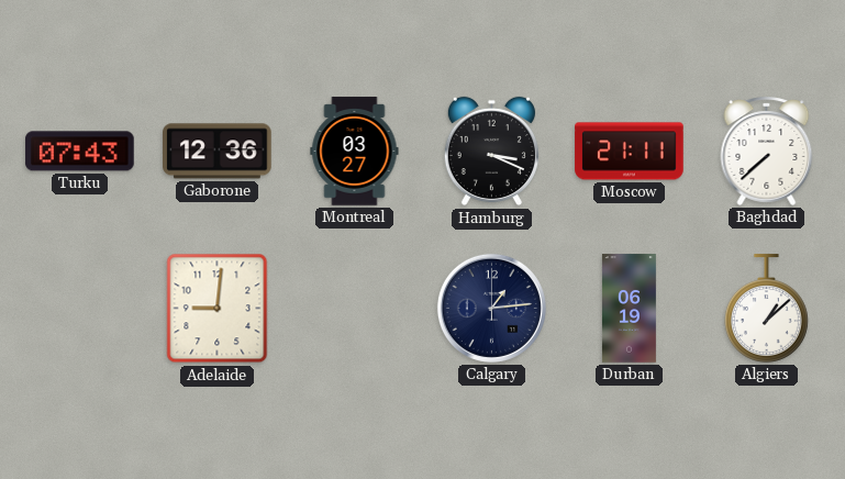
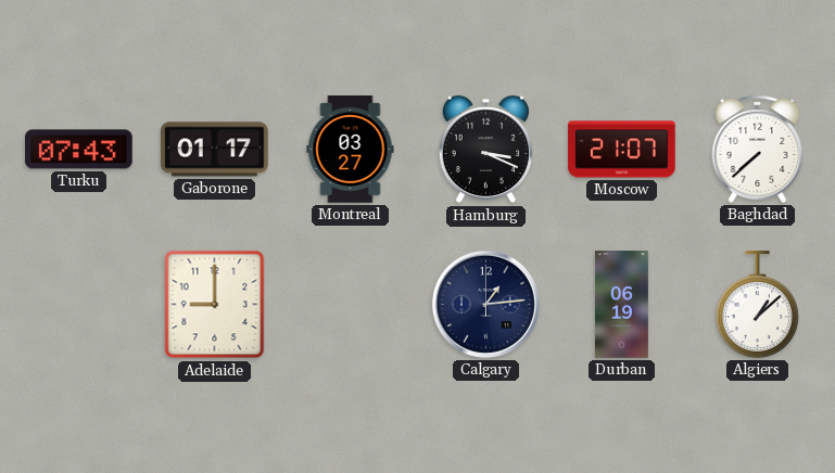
Gaborone: 12:36 -> 01:17 (215, 150)
Moscow: 21:11 -> 21:07 (622, 150)
Adelaide: 9:01 -> 9:00 (215, 305)
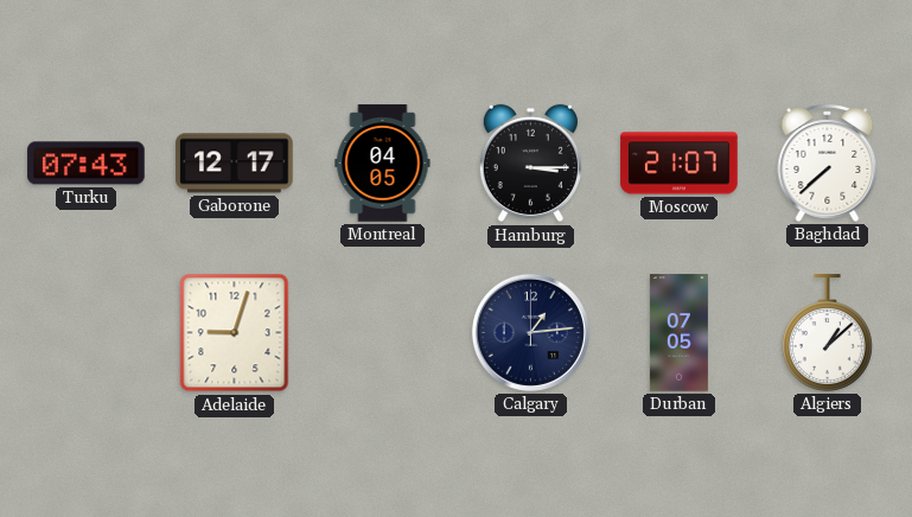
Gaborone: 01:17 -> 12:17 (235, 164)
Montreal: 03:27 -> 04:05 (383, 164)
Hamburg: 3:19 -> 3:15 (530, 164)
Adelaide: 9:00 -> 9:03 (235, 333)
Durban: 06:19 -> 07:05 (678, 333)
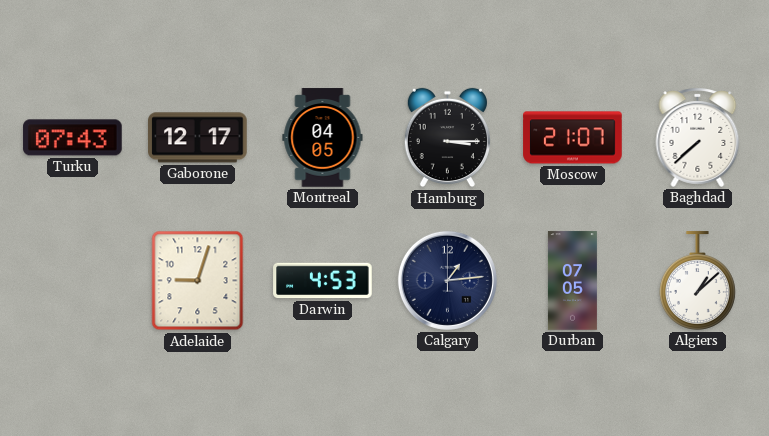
Darwin: none -> 4:53 (323, 281)
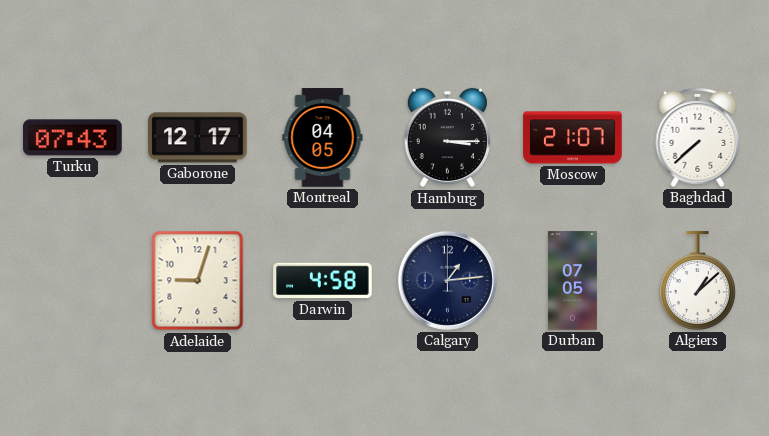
Darwin: 4:53 -> 4:58 (323, 281)
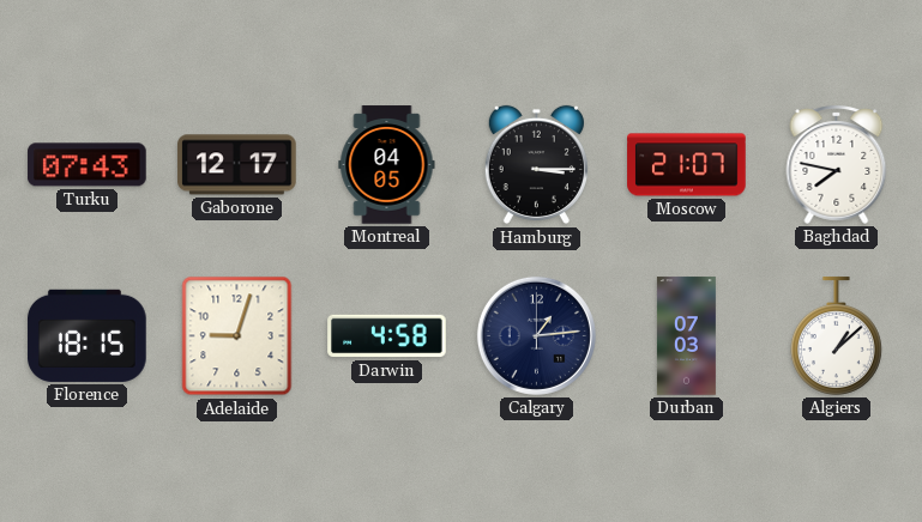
Baghdad: 7:38 -> 7:47 (837, 164)
Florence: none -> 18:15 (88, 335)
Durban: 07:05 -> 07:03 (686, 336)
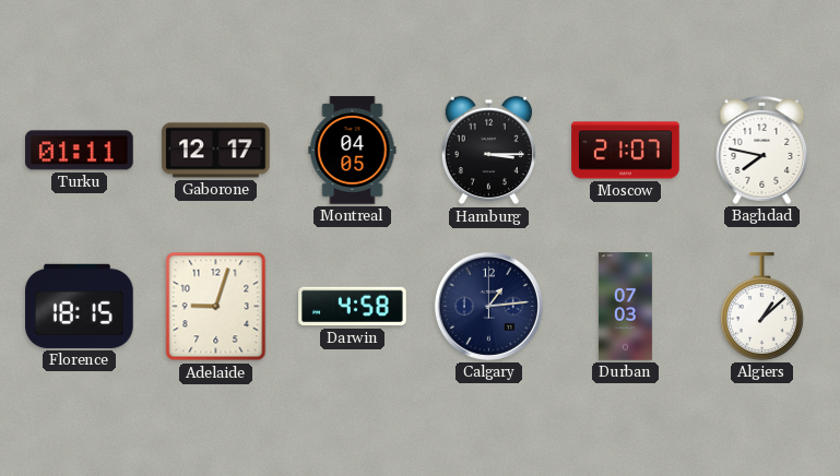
Turku: 07:43 -> 01:11 (80, 151)
